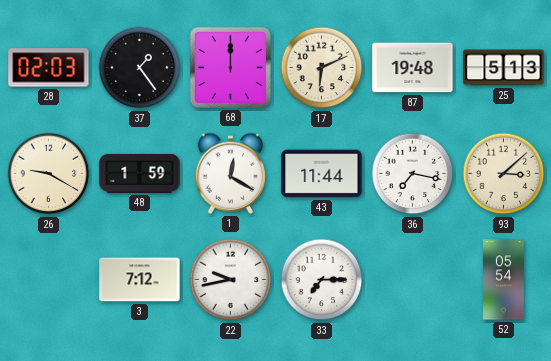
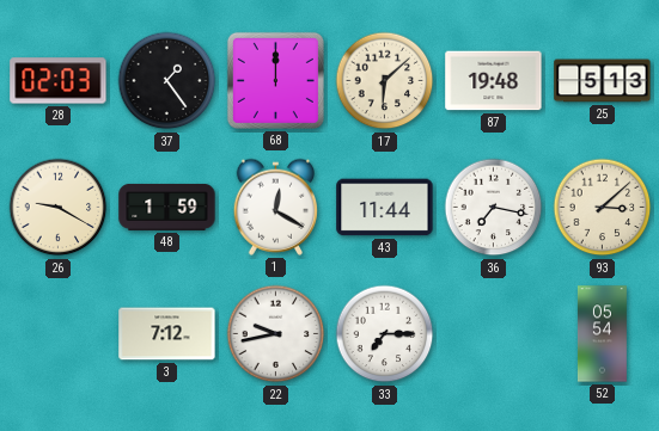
17: 6:11 -> 6:08 (385, 81)
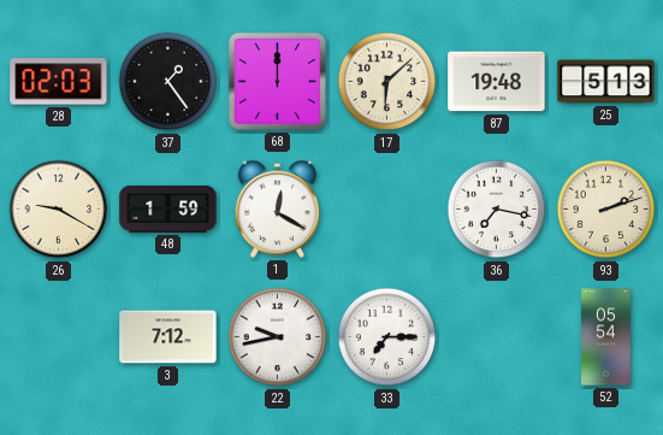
43: 11:44 -> none (385, 208)
93: 3:08 -> 2:12 (606, 210)
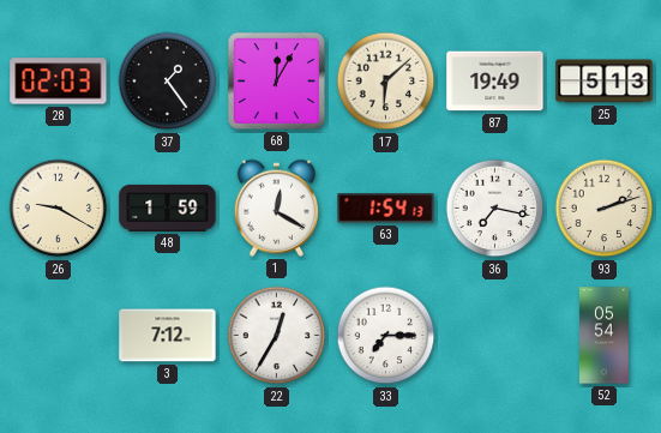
68: 12:00 -> 12:05 (276, 80)
87: 19:48 -> 19:49 (495, 82)
63: none -> 1:54 (386, 209)
22: 9:43 -> 12:35 (277, 336)
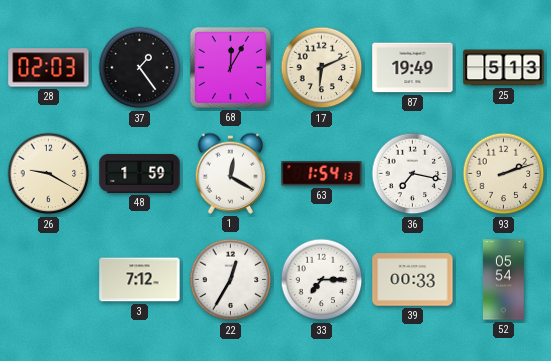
17: 6:08 -> 6:11 (322, 68)
39: none -> 00:33 (413, 280)
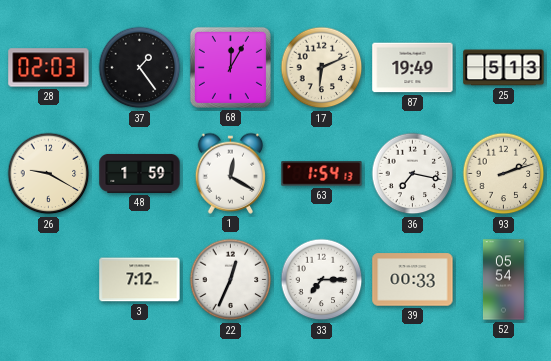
22: 12:35 -> 12:34 (231, 280)
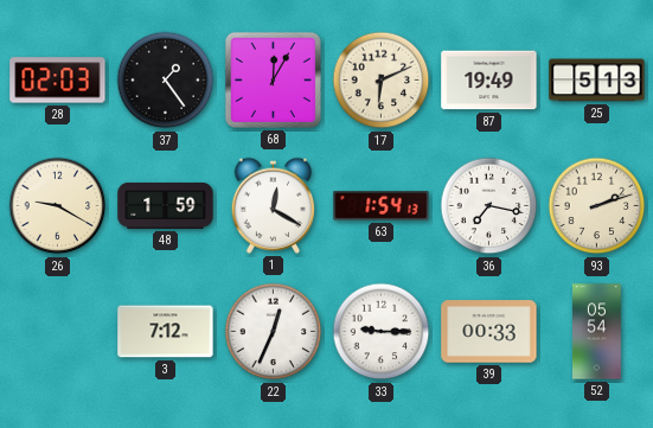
33: 7:15 -> 9:15 (382, 332)
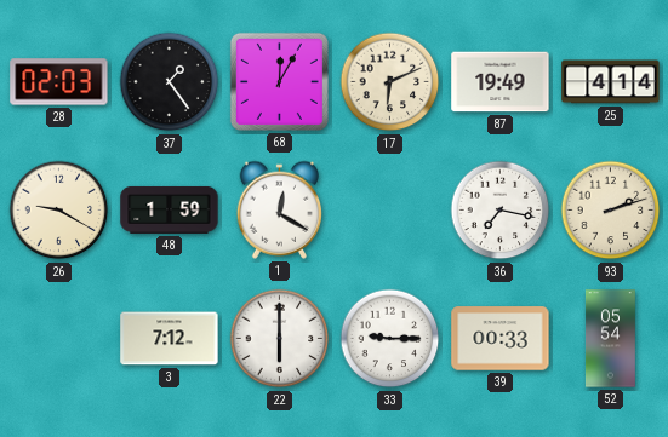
25: 5:13 -> 4:14 (611, 82)
63: 1:54 -> none (382, 206)
22: 12:34 -> 6:00 (280, 339)
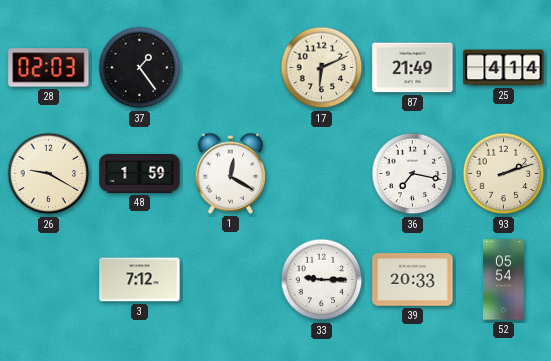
68: 12:05 -> none (279, 81)
87: 19:49 -> 21:49 (413, 68)
22: 6:00 -> none (280, 339)
39: 00:33 -> 20:33 (413, 280)
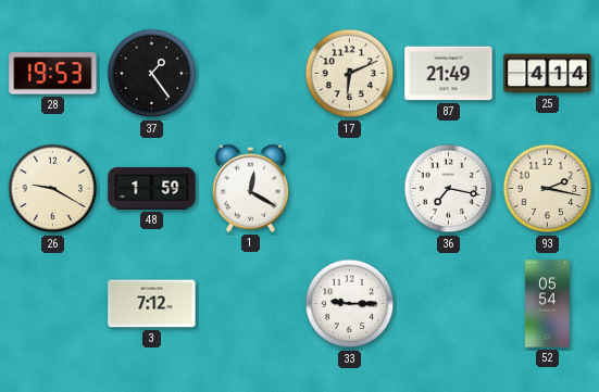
28: 02:03 -> 19:53 (53, 74)
93: 2:12 -> 2:17 (548, 189)
39: 20:33 -> none (413, 280)
